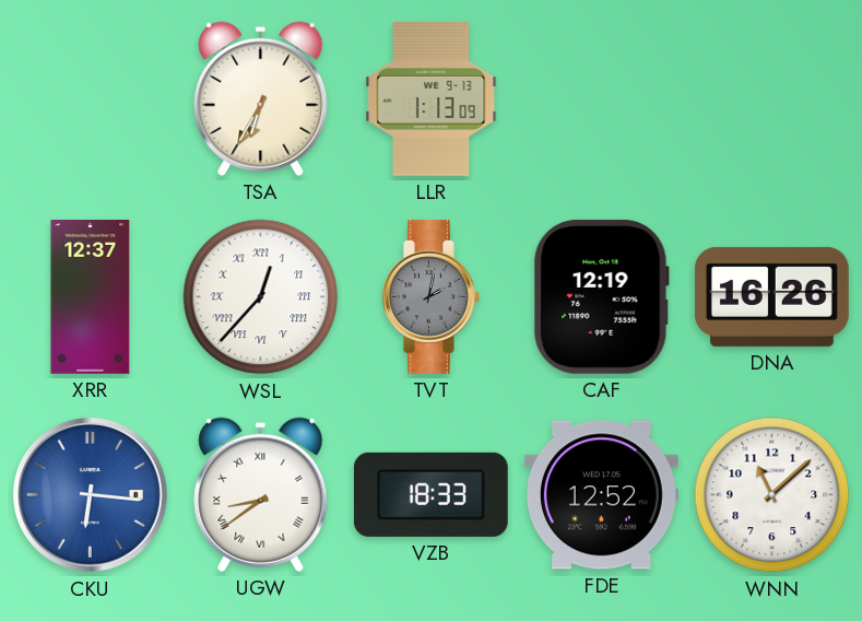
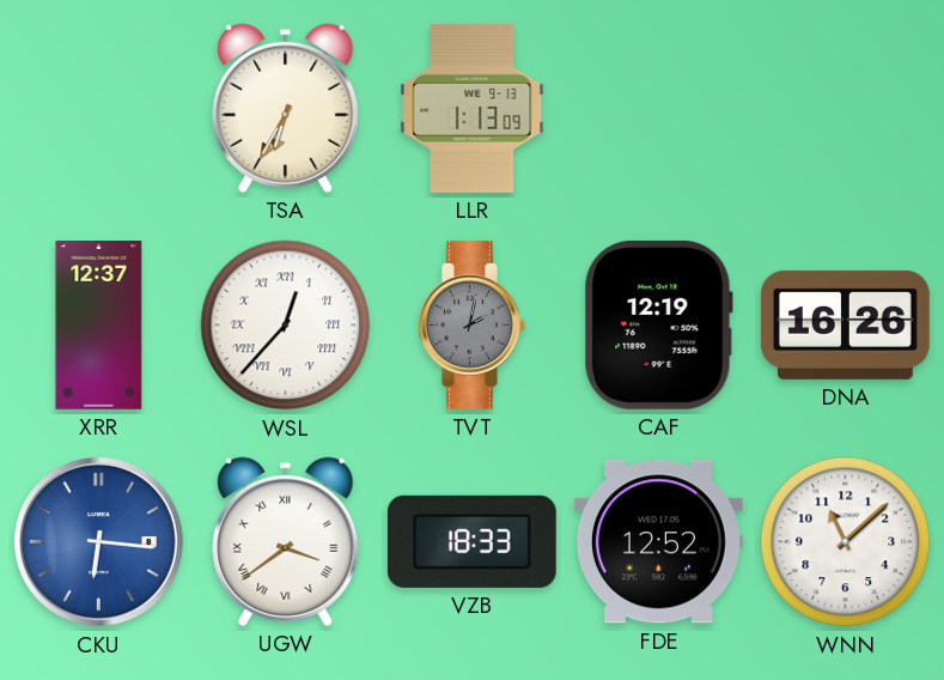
UGW: 8:39 -> 3:39 (286, 541)
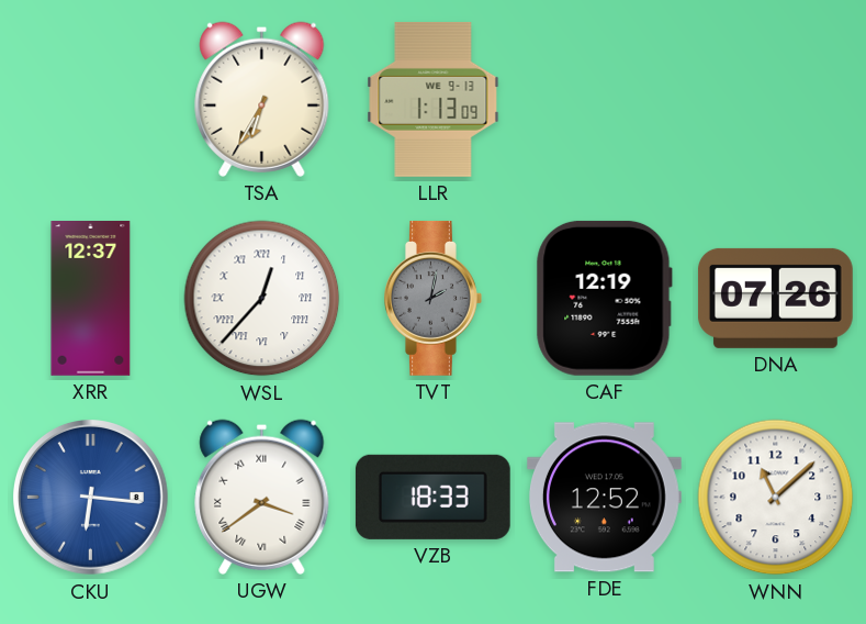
DNA: 16:26 -> 07:26 (775, 298)
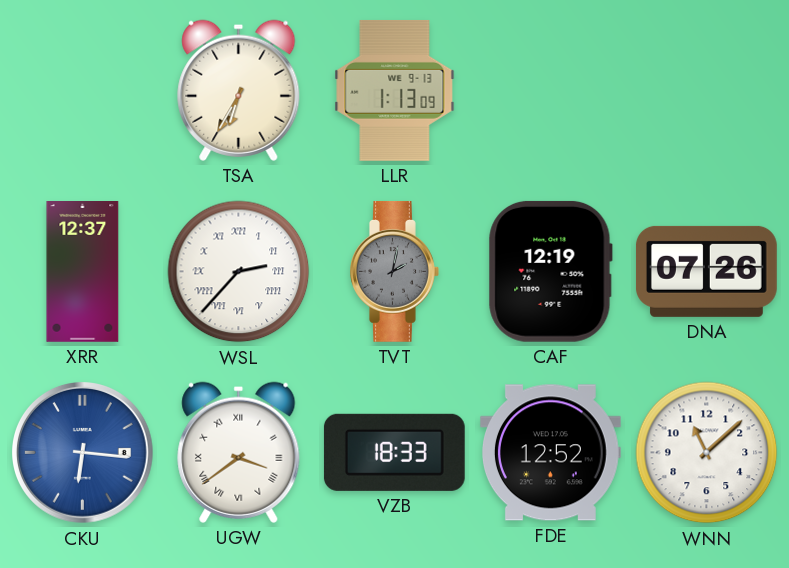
WSL: 12:37 -> 2:37 (239, 272)
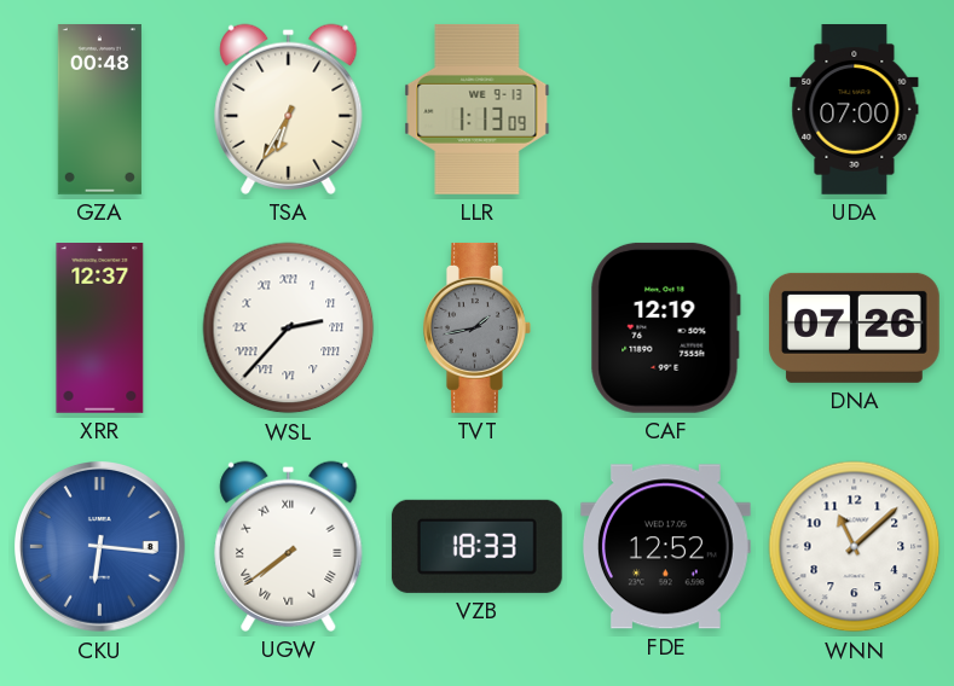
GZA: none -> 00:48 (99, 110)
UDA: none -> 07:00 (855, 110)
TVT: 2:02 -> 1:43 (478, 327)
UGW: 3:39 -> 7:39 (289, 546)
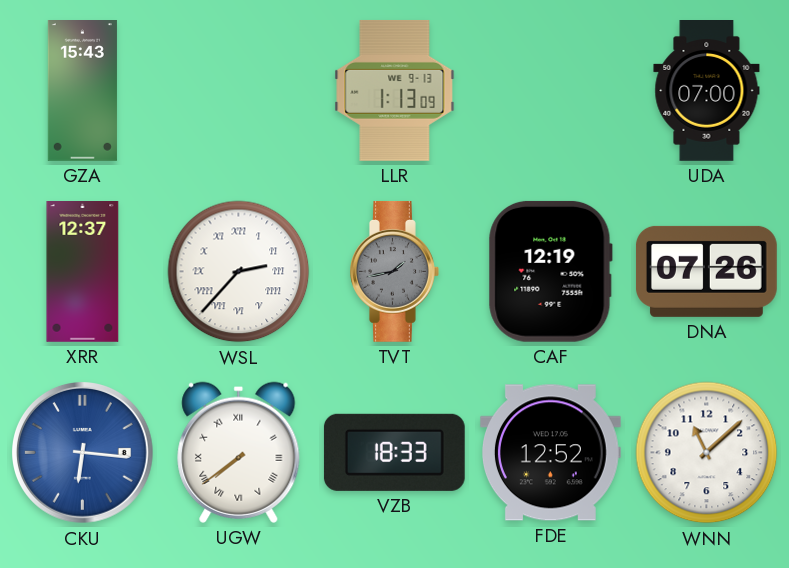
GZA: 00:48 -> 15:43 (82, 91)
TSA: 6:35 -> none (289, 109)
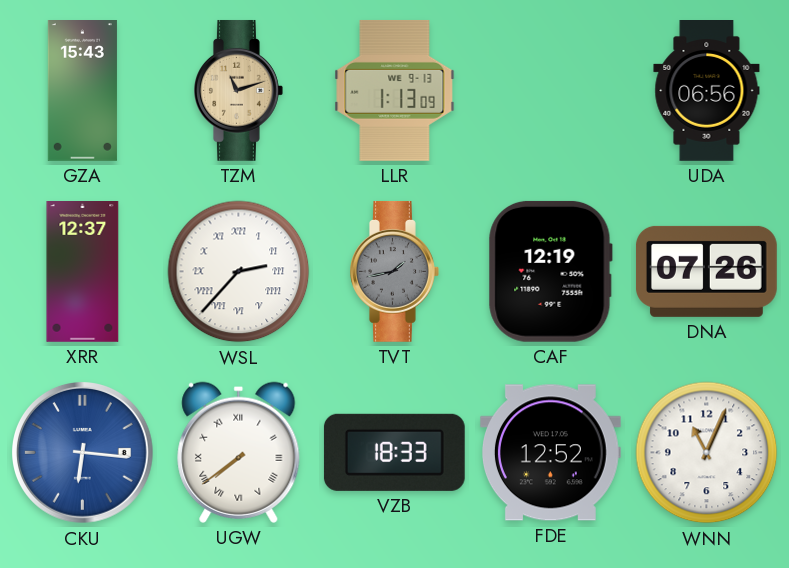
TZM: none -> 11:12 (239, 90)
UDA: 07:00 -> 06:56 (707, 91)
WNN: 11:08 -> 11:04 (707, 453)
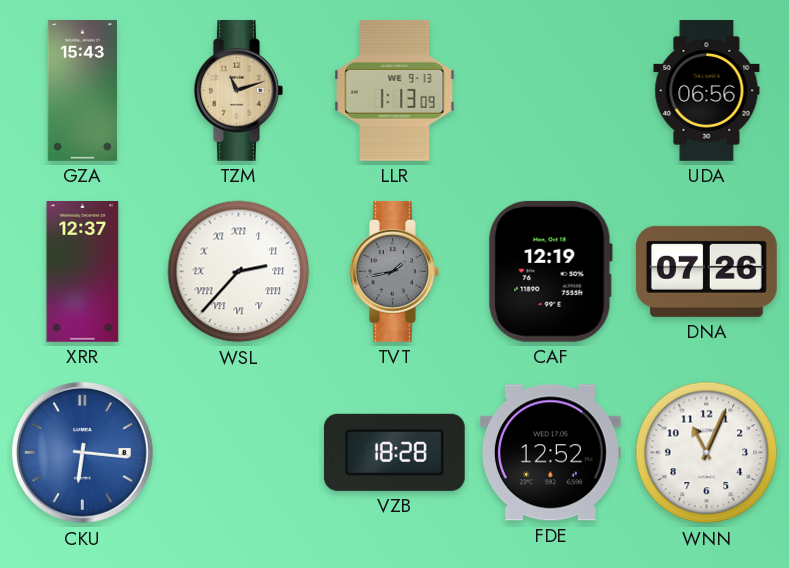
UGW: 7:39 -> none (239, 452)
VZB: 18:33 -> 18:28 (394, 452)
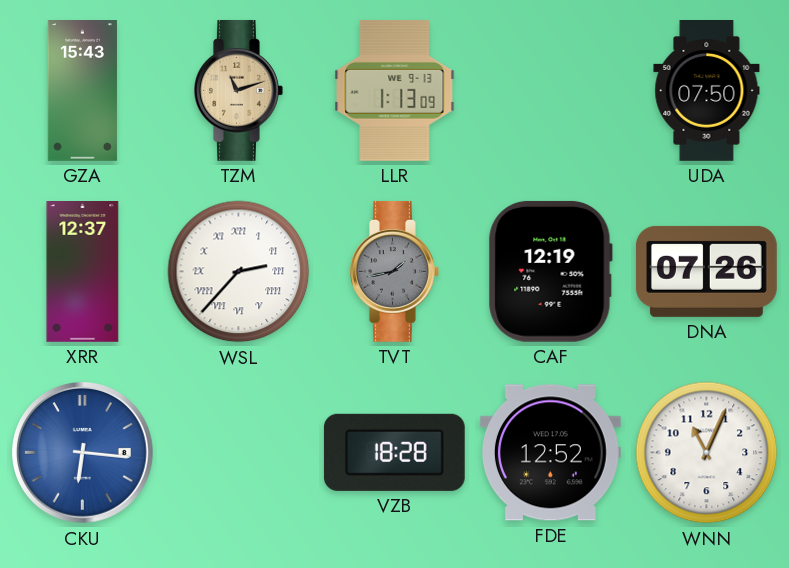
UDA: 06:56 -> 07:50 (707, 91)
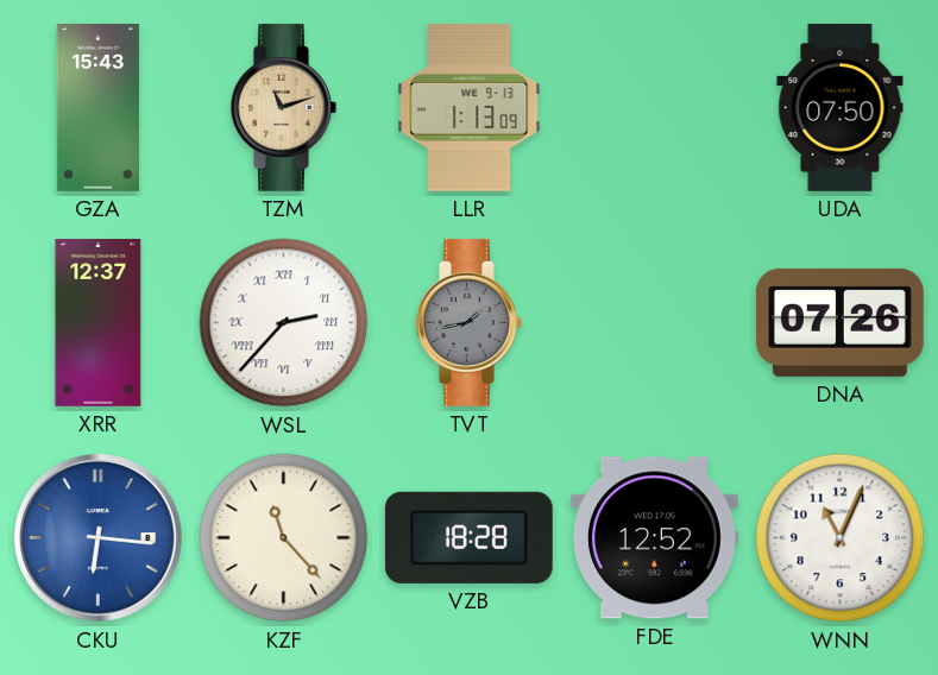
CAF: 12:19 -> none (550, 271)
KZF: none -> 11:23 (284, 538)
